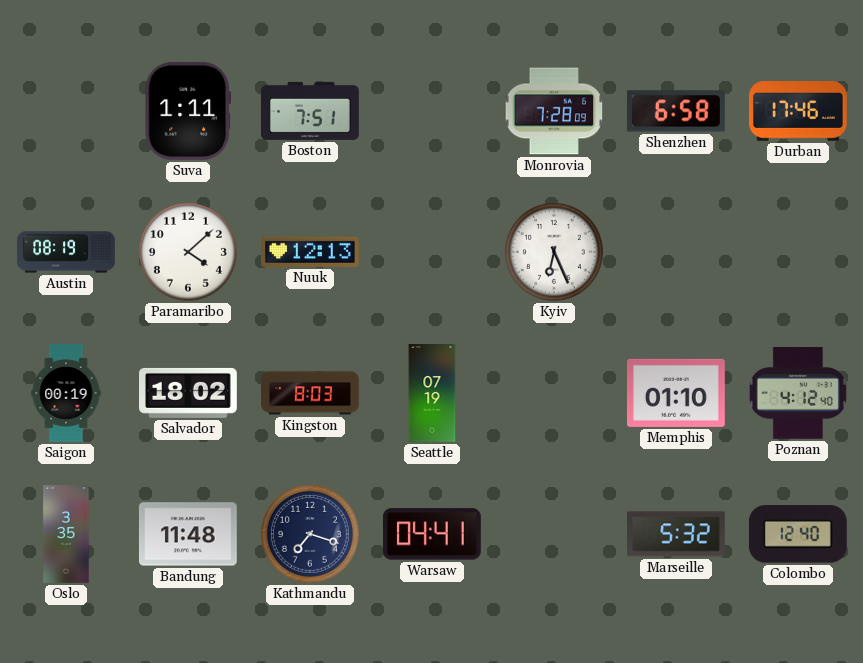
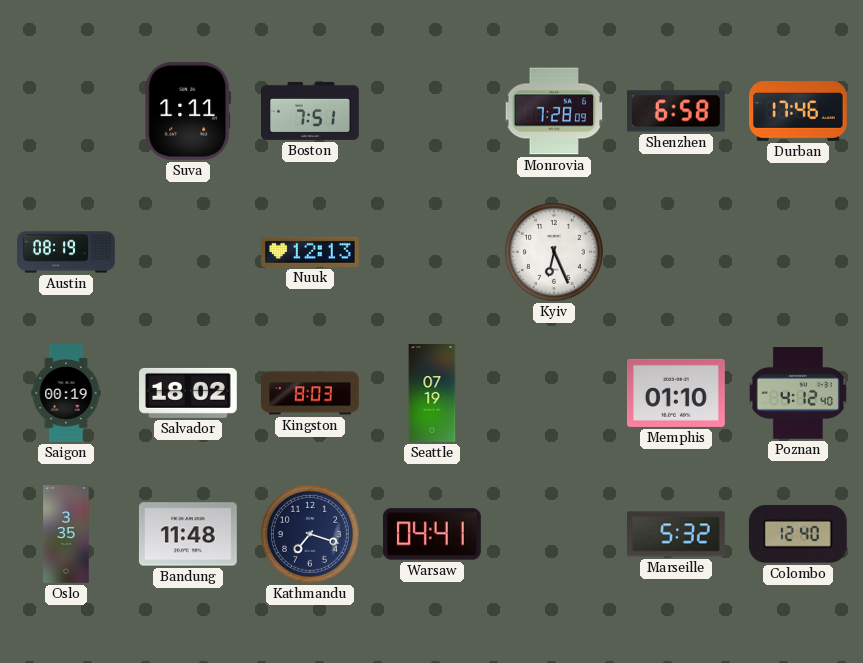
Paramaribo: 4:08 -> none (188, 252)
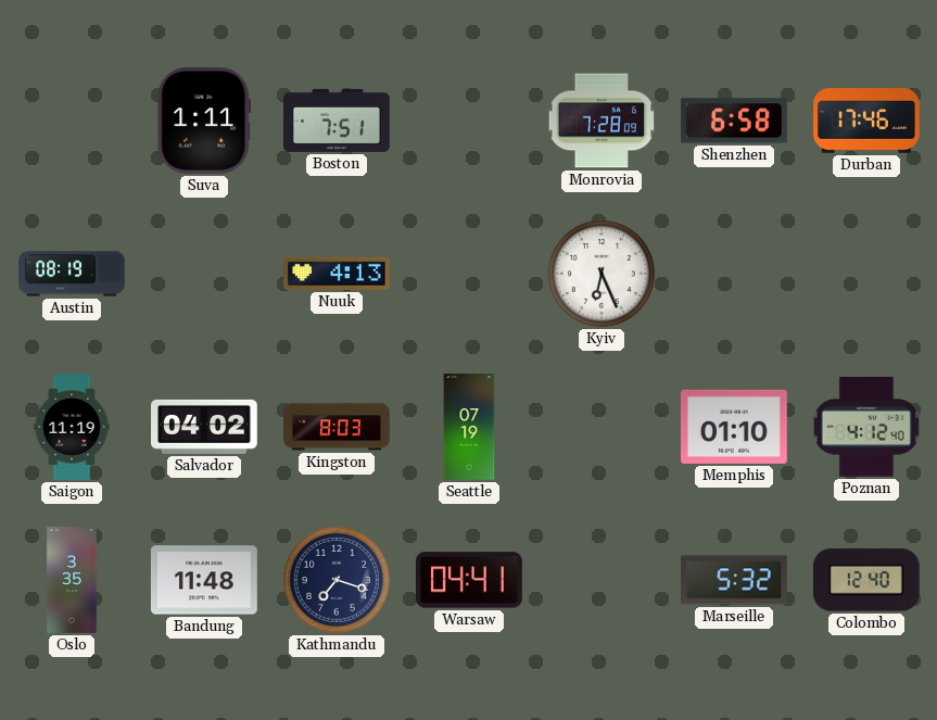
Nuuk: 12:13 -> 4:13 (338, 274)
Saigon: 00:19 -> 11:19 (72, 427)
Salvador: 18:02 -> 04:02 (205, 427)
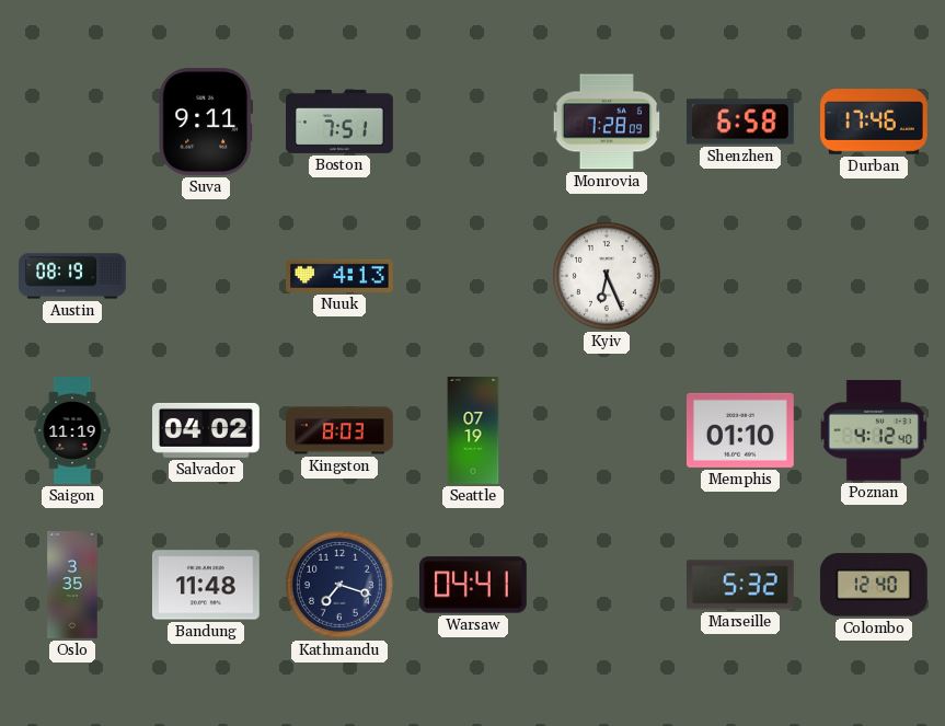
Suva: 1:11 -> 9:11 (206, 122)
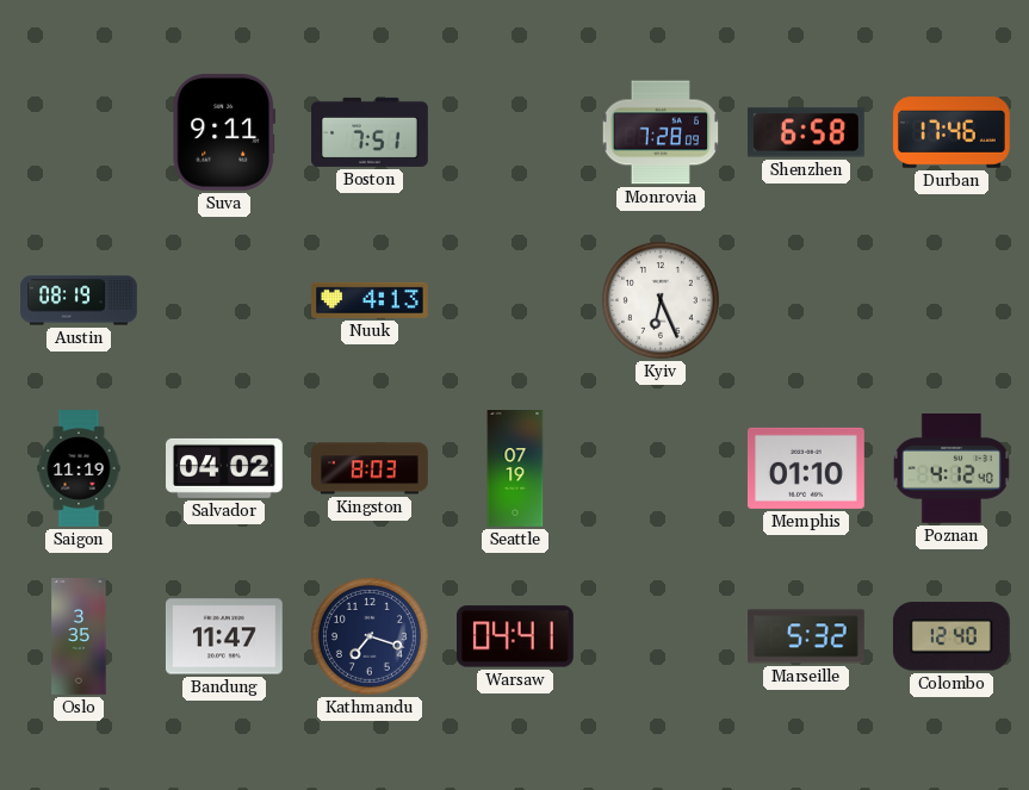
Bandung: 11:48 -> 11:47 (224, 636)
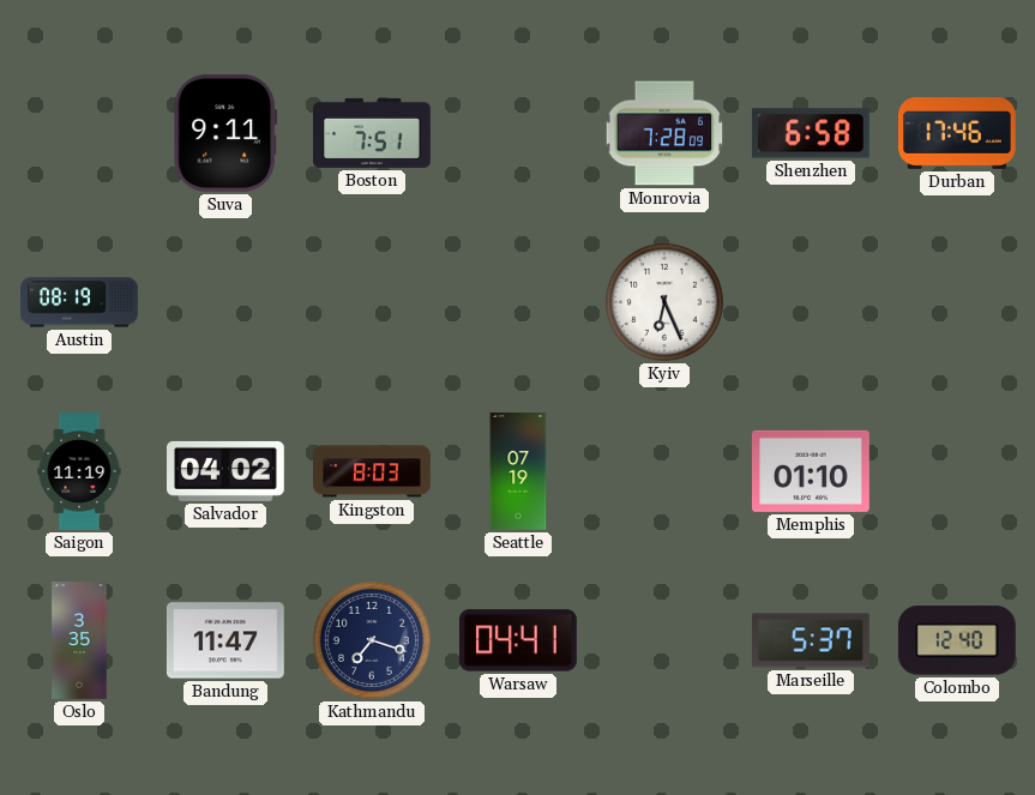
Nuuk: 4:13 -> none (371, 300)
Poznan: 4:12 -> none (951, 468)
Marseille: 5:32 -> 5:37 (812, 640)
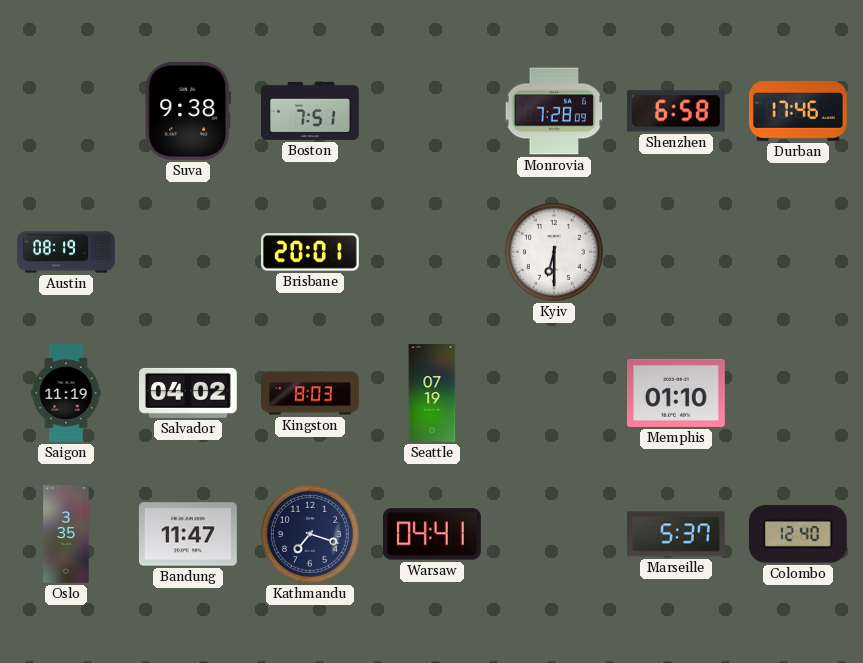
Suva: 9:11 -> 9:38 (188, 111)
Brisbane: none -> 20:01 (311, 252)
Kyiv: 6:26 -> 6:30 (554, 252)
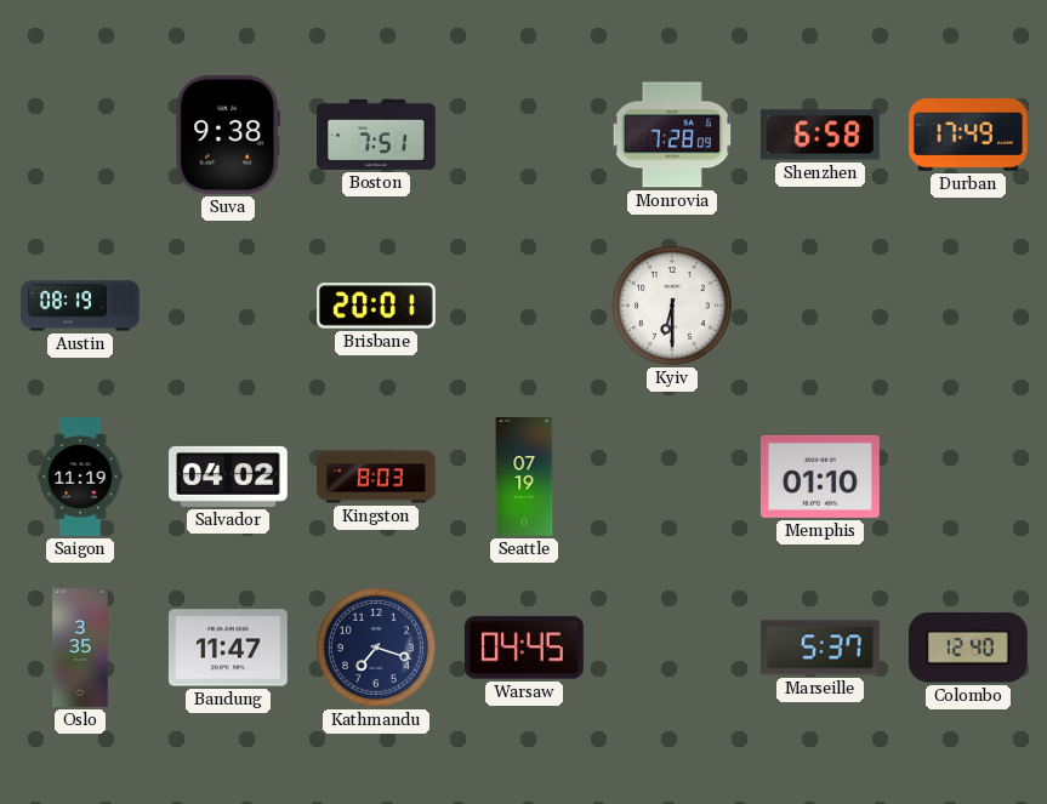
Durban: 17:46 -> 17:49 (969, 135)
Warsaw: 04:41 -> 04:45 (524, 648)
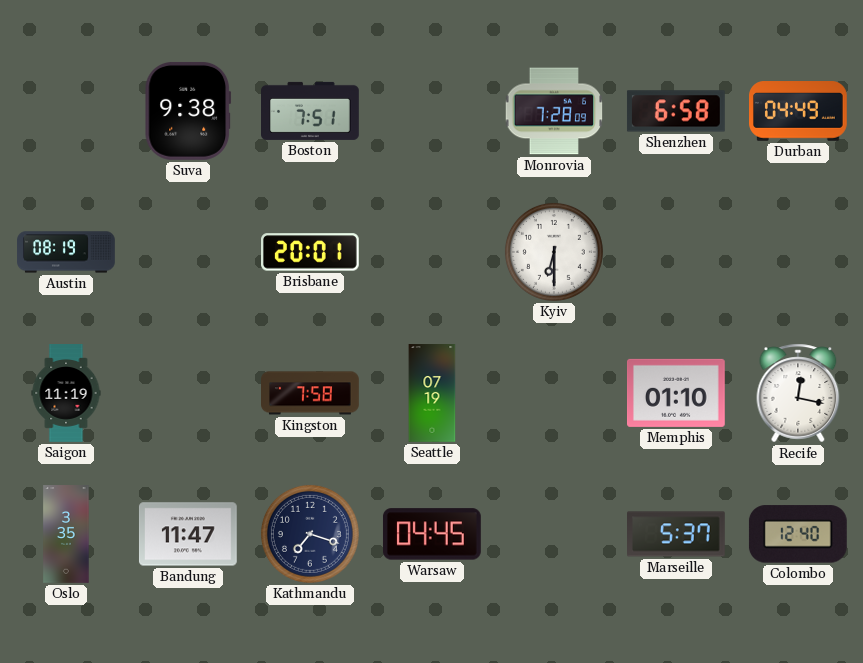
Durban: 17:49 -> 04:49 (799, 111)
Salvador: 04:02 -> none (229, 477)
Kingston: 8:03 -> 7:58 (310, 393)
Recife: none -> 12:17 (798, 393)
